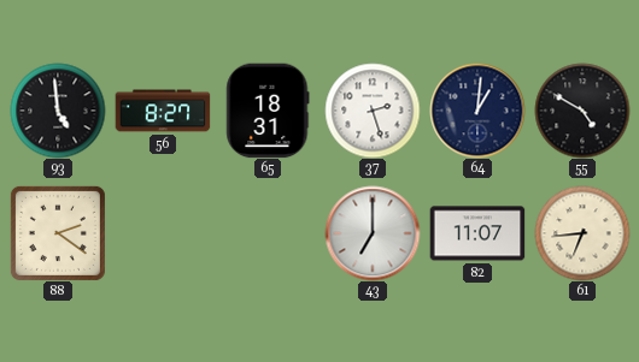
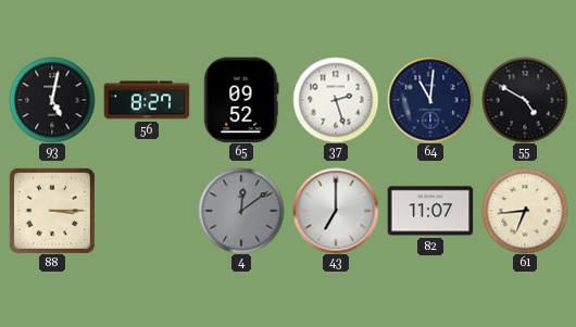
93: 4:59 -> 5:02 (52, 100)
65: 18:31 -> 09:52 (241, 100)
64: 1:01 -> 11:01 (430, 100)
88: 2:21 -> 3:15 (52, 211)
4: none -> 12:09 (241, 211)
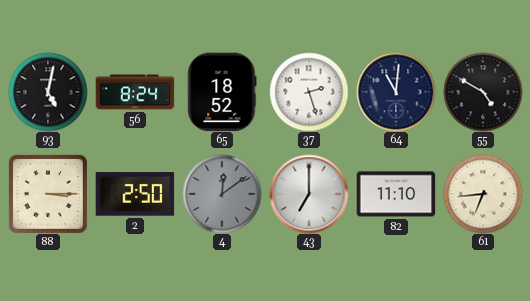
56: 8:27 -> 8:24 (135, 92)
65: 09:52 -> 18:52 (222, 92)
2: none -> 2:50 (135, 194)
82: 11:07 -> 11:10 (396, 194)
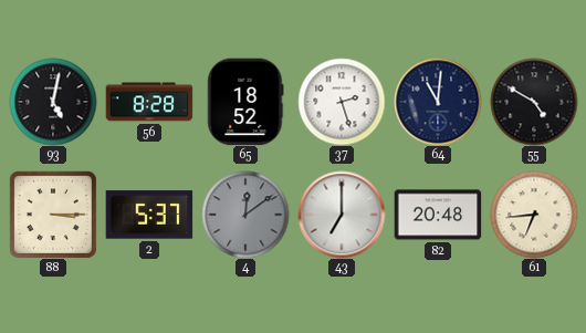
56: 8:24 -> 8:28 (149, 102)
2: 2:50 -> 5:37 (149, 215)
82: 11:10 -> 20:48 (438, 215)
